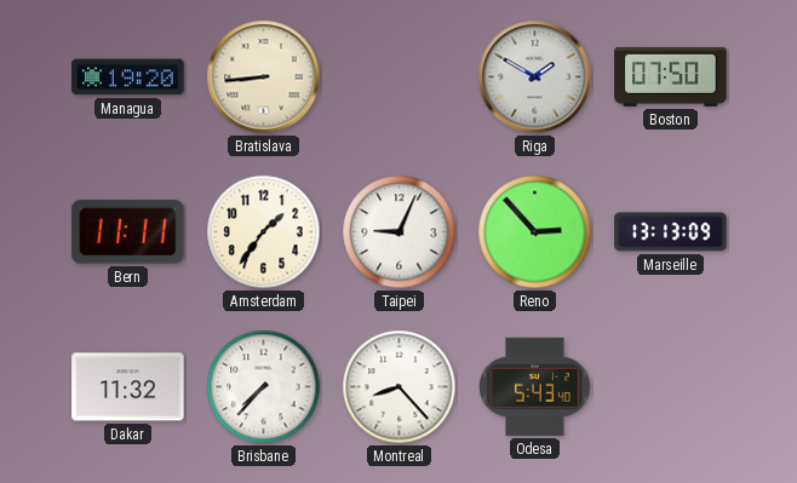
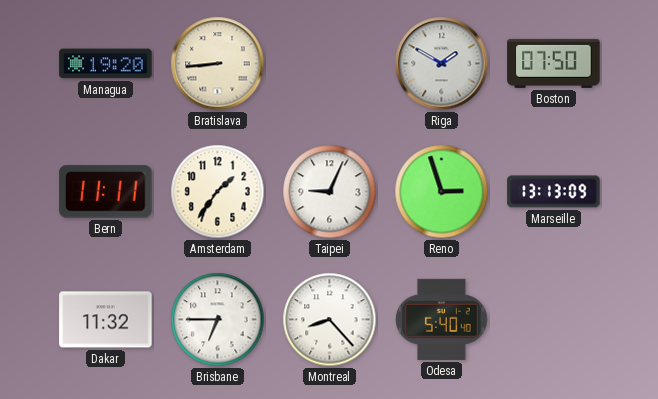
Reno: 2:53 -> 2:57 (442, 192)
Brisbane: 7:37 -> 6:45 (218, 320)
Odesa: 5:43 -> 5:40 (442, 319)
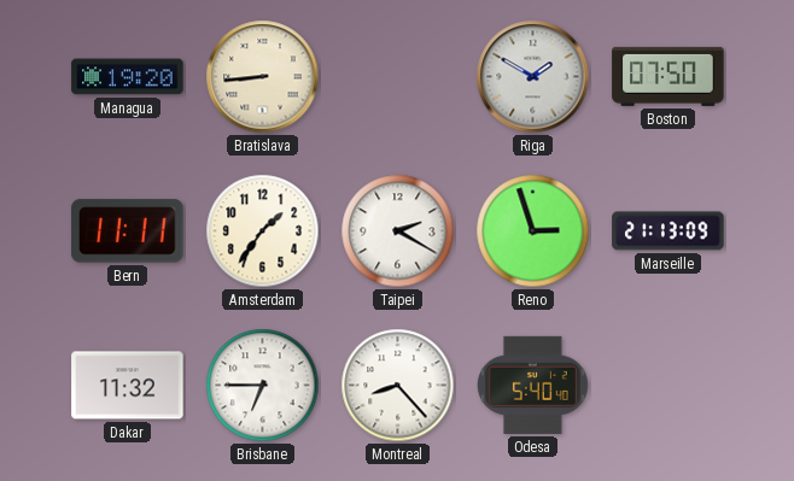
Taipei: 9:04 -> 2:20 (398, 231)
Marseille: 13:13 -> 21:13 (669, 231)
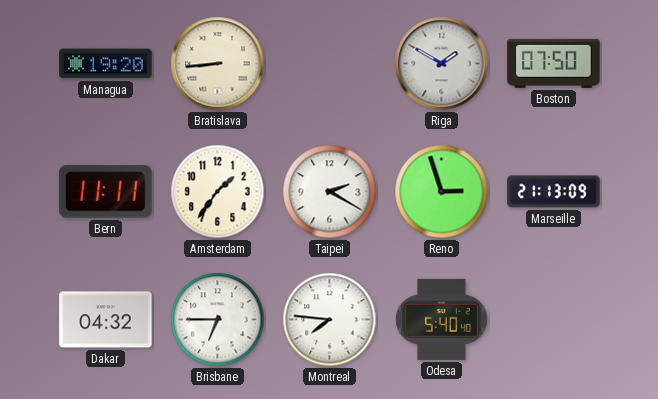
Dakar: 11:32 -> 04:32 (106, 320)
Montreal: 8:23 -> 7:46 (330, 320)
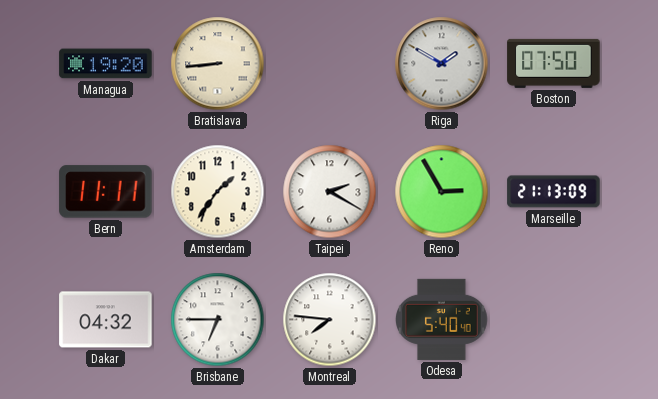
Reno: 2:57 -> 2:55 (442, 192)
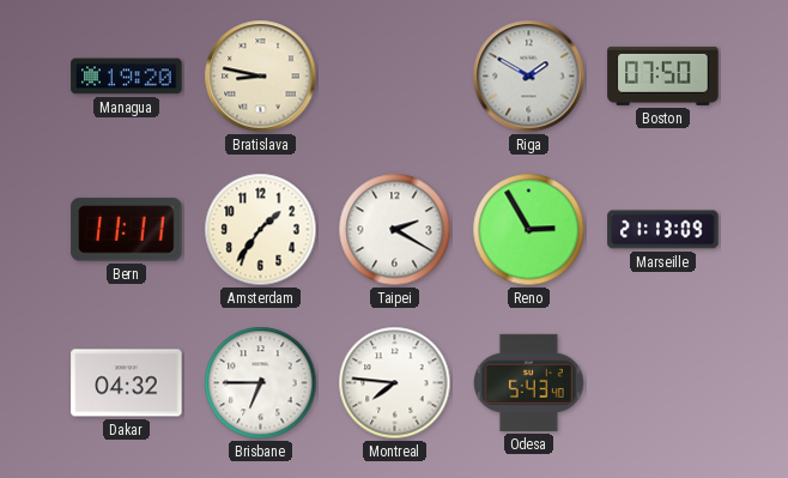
Bratislava: 8:44 -> 8:47 (261, 77)
Odesa: 5:40 -> 5:43 (529, 382)
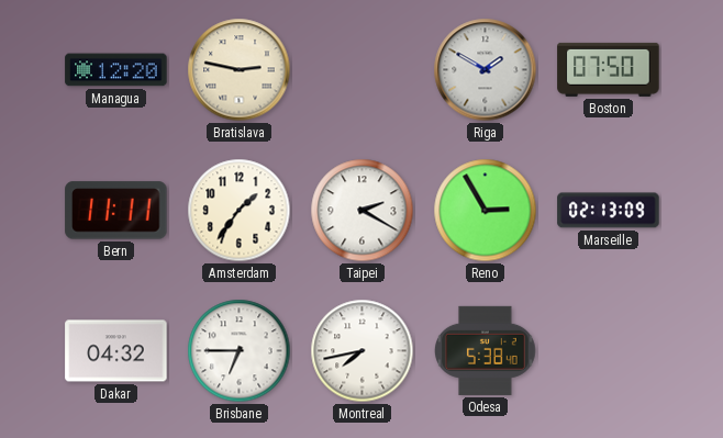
Managua: 19:20 -> 12:20 (116, 70)
Bratislava: 8:47 -> 2:47 (240, 70)
Marseille: 21:13 -> 02:13 (609, 211)
Montreal: 7:46 -> 7:43 (363, 351)
Odesa: 5:43 -> 5:38 (486, 350)
